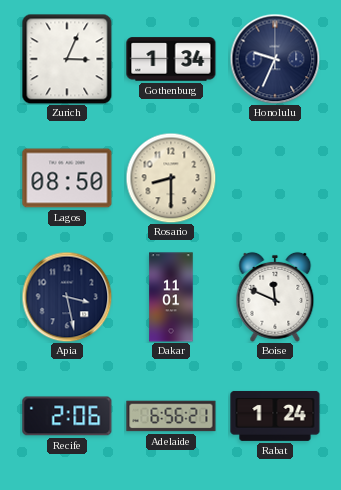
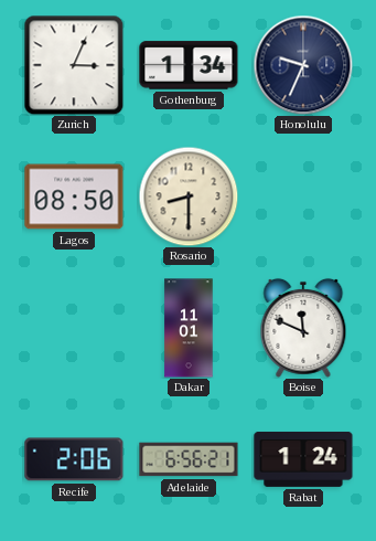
Apia: 3:28 -> none (67, 297)
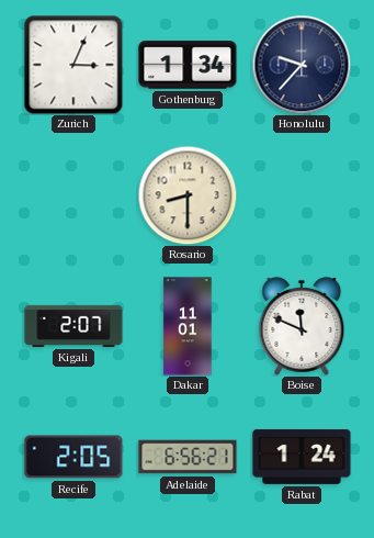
Honolulu: 9:34 -> 9:37 (302, 65)
Lagos: 08:50 -> none (74, 197)
Kigali: none -> 2:07 (73, 326)
Recife: 2:06 -> 2:05 (73, 457)
